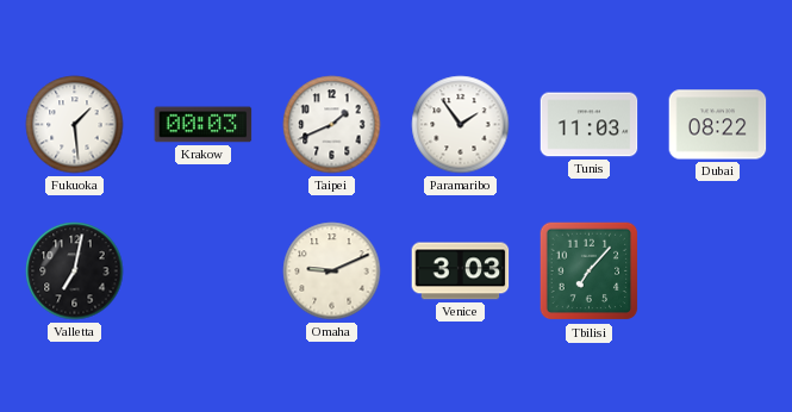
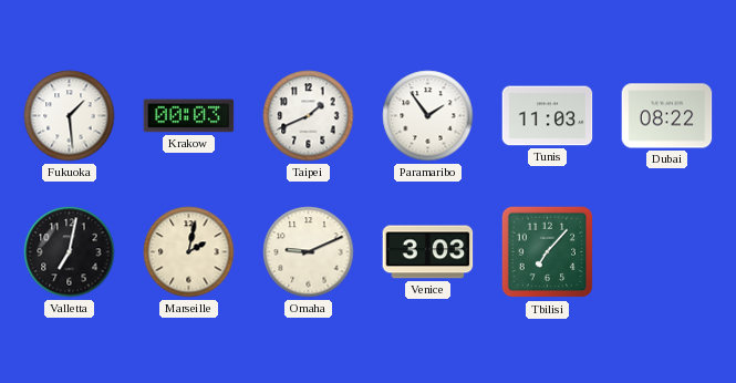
Marseille: none -> 2:02 (189, 252)
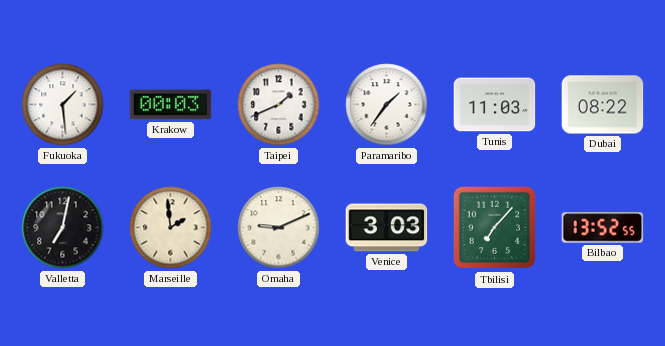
Paramaribo: 1:54 -> 1:36 (387, 105)
Marseille: 2:02 -> 1:59 (171, 228)
Bilbao: none -> 13:52 (603, 228)
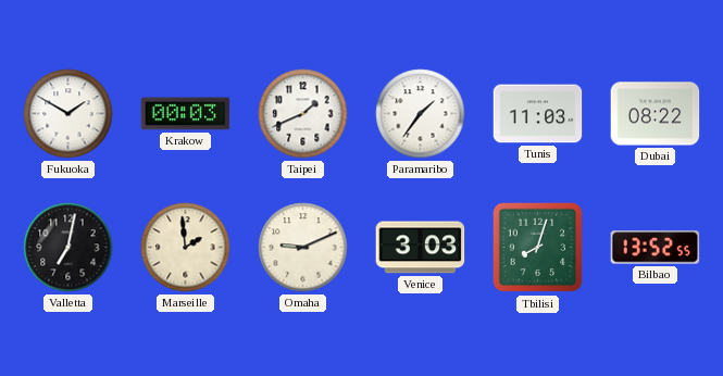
Fukuoka: 1:29 -> 1:50 (68, 114)
Tbilisi: 7:07 -> 8:03 (538, 248)
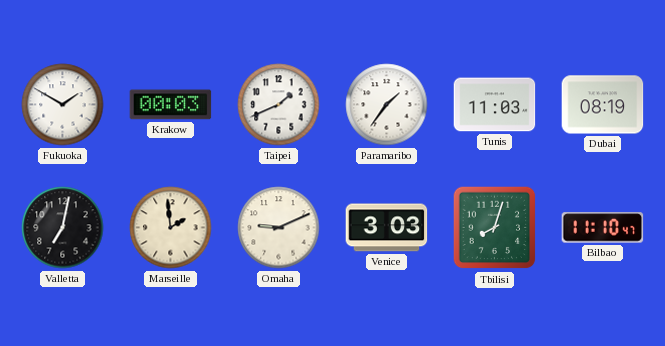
Dubai: 08:22 -> 08:19 (603, 105)
Bilbao: 13:52 -> 11:10 (603, 228)
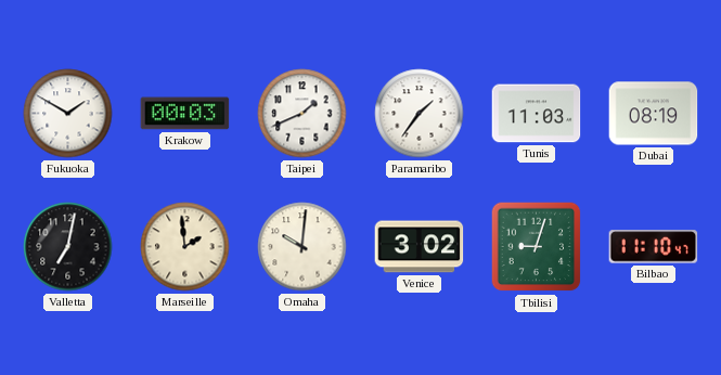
Omaha: 9:11 -> 10:01 (302, 247)
Venice: 3:03 -> 3:02 (420, 247)
Tbilisi: 8:03 -> 9:03 (537, 247)
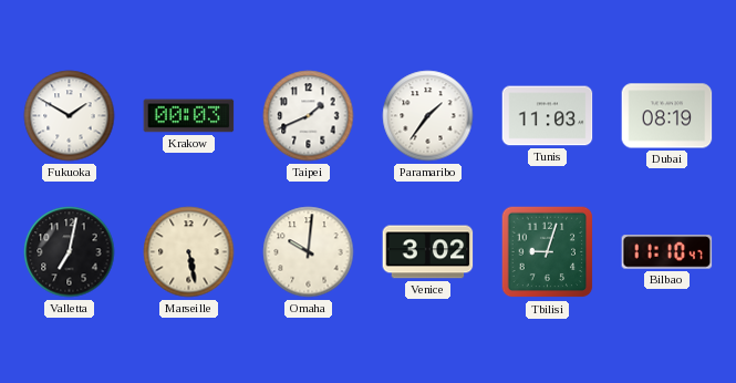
Marseille: 1:59 -> 5:28 (189, 252)
